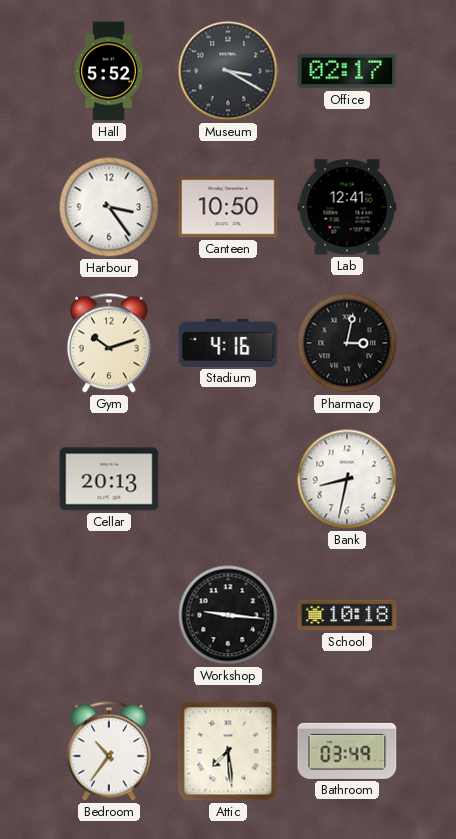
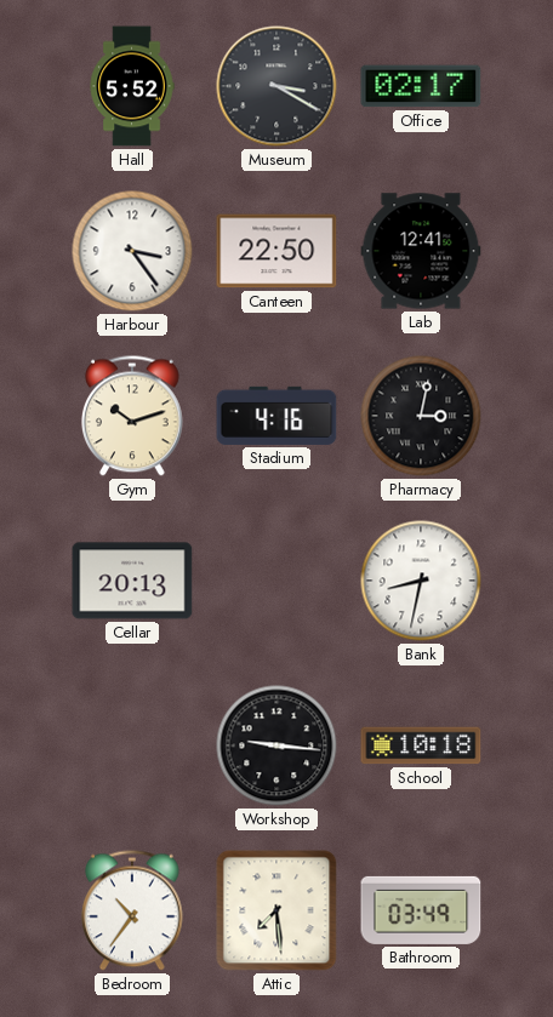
Canteen: 10:50 -> 22:50 (276, 251)
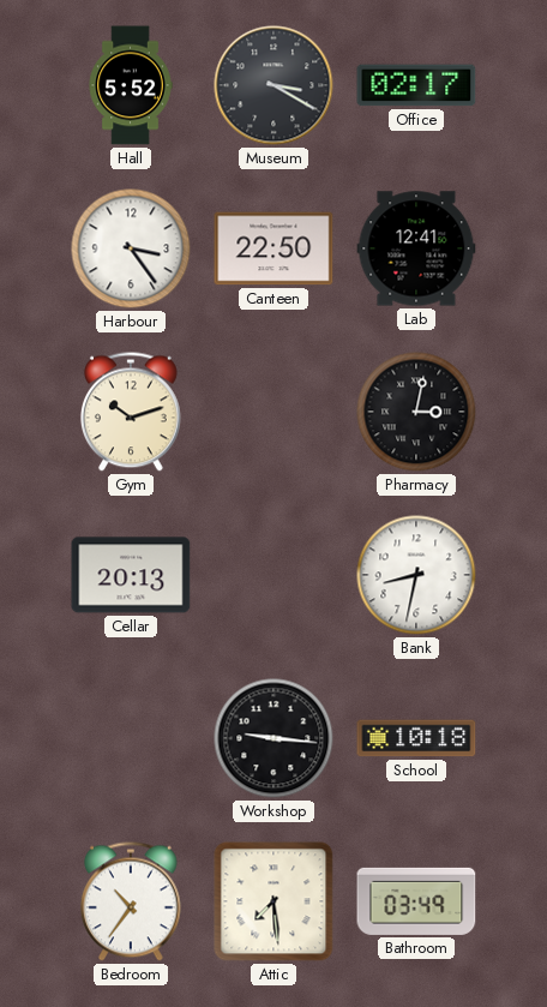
Stadium: 4:16 -> none (276, 416)
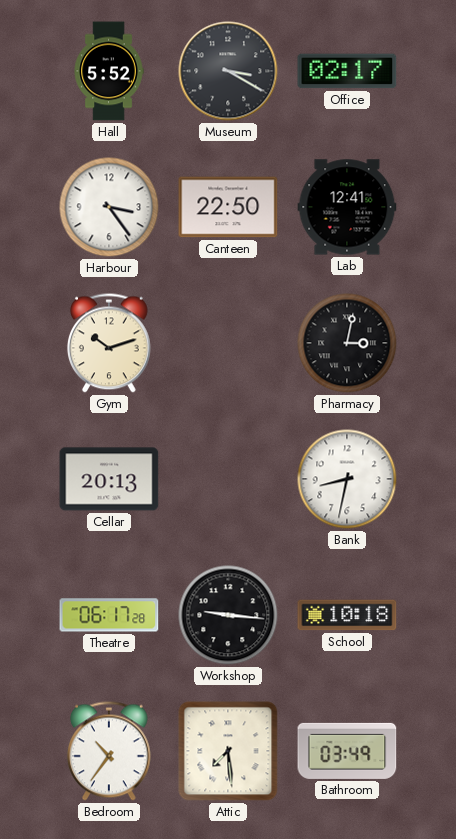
Theatre: none -> 06:17 (109, 615)
